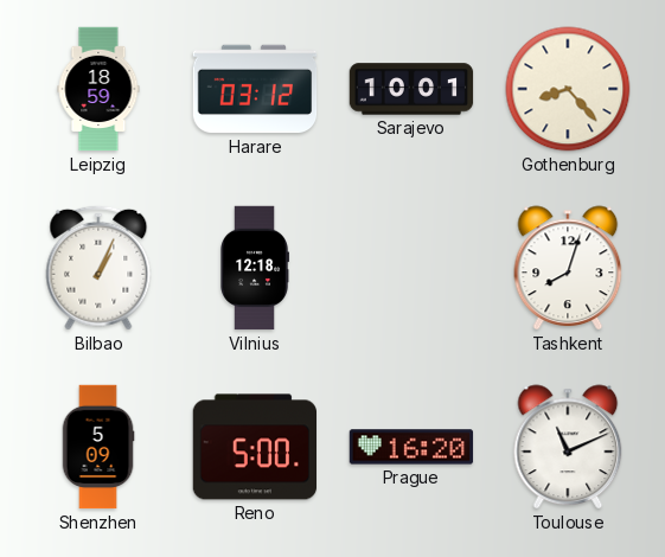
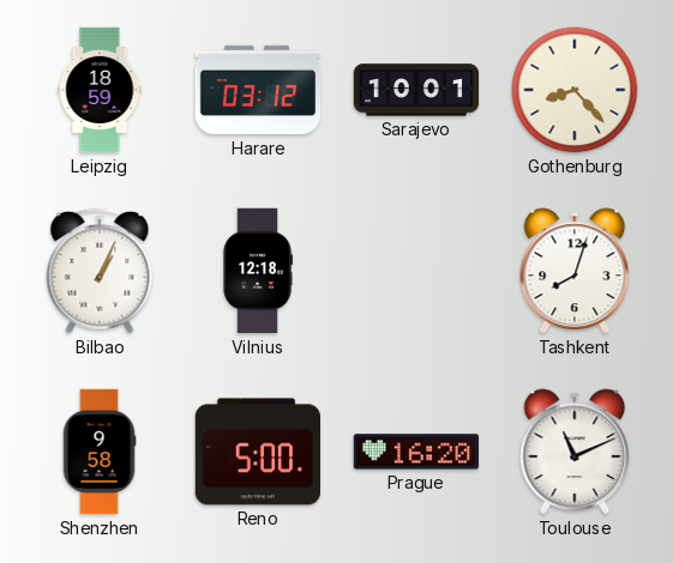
Shenzhen: 5:09 -> 9:58 (100, 452)
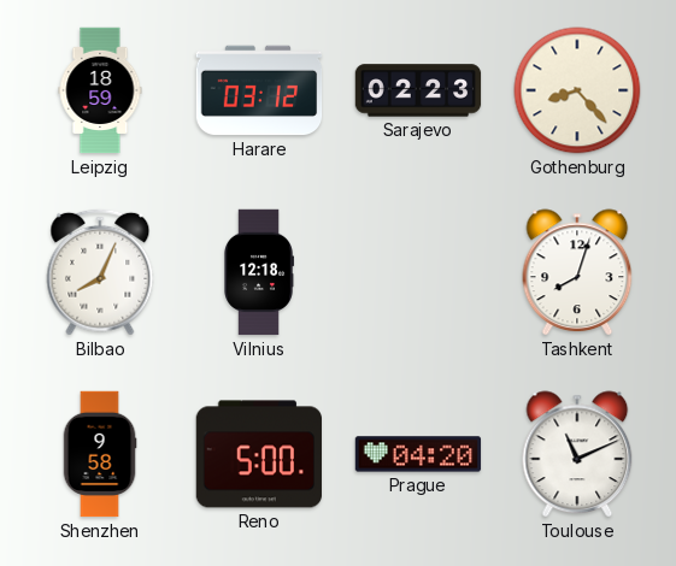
Sarajevo: 10:01 -> 02:23 (418, 90)
Bilbao: 1:04 -> 8:04 (100, 272)
Prague: 16:20 -> 04:20 (418, 454)
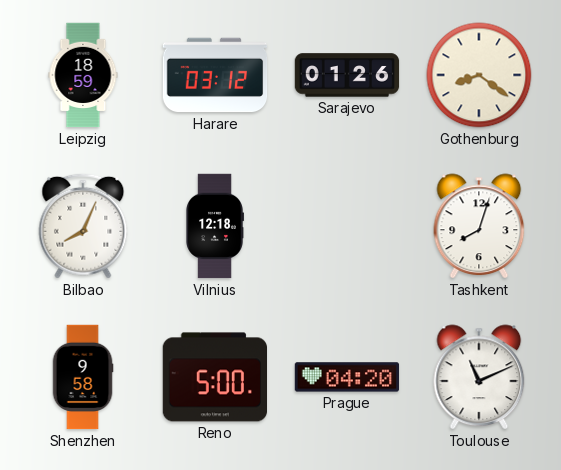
Sarajevo: 02:23 -> 01:26 (347, 75)
Gothenburg: 8:23 -> 8:21 (479, 75)
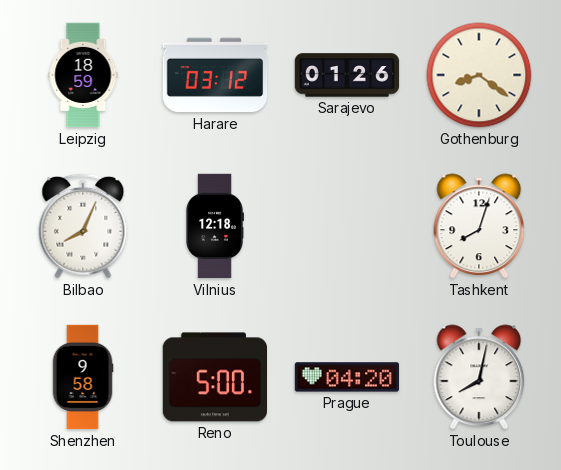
Toulouse: 11:11 -> 8:02 (479, 377)
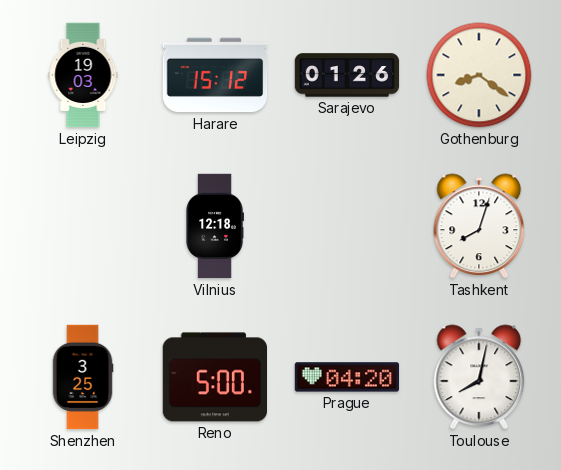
Leipzig: 18:59 -> 19:03 (83, 75)
Harare: 03:12 -> 15:12 (215, 75)
Bilbao: 8:04 -> none (83, 226)
Shenzhen: 9:58 -> 3:25 (83, 377)
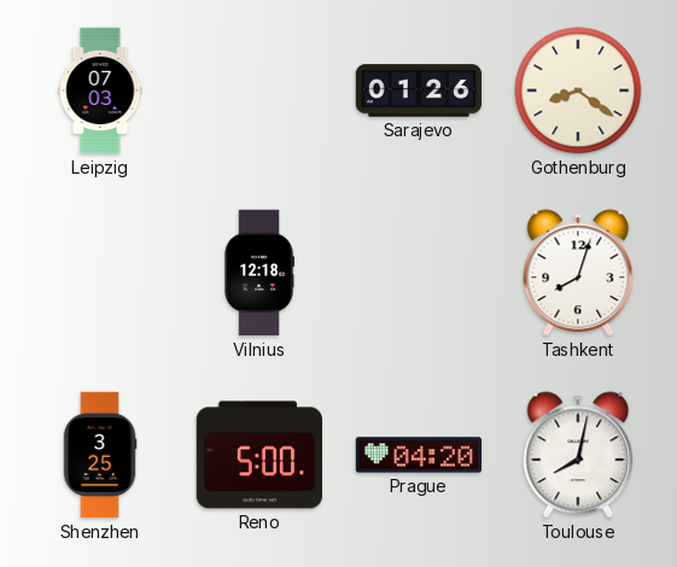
Leipzig: 19:03 -> 07:03 (100, 90)
Harare: 15:12 -> none (215, 75)
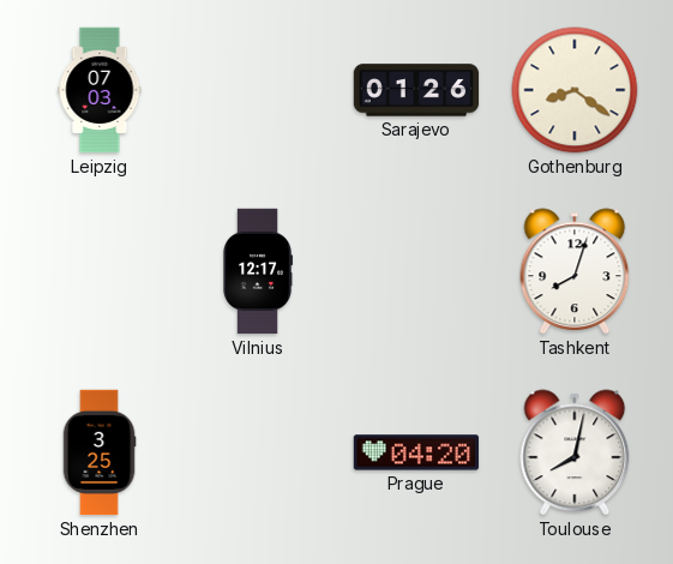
Vilnius: 12:18 -> 12:17 (258, 271)
Reno: 5:00 -> none (259, 455)
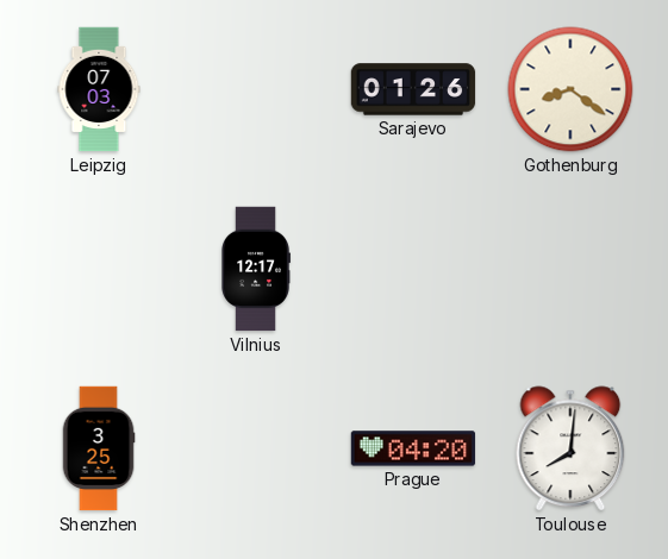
Tashkent: 8:03 -> none (575, 271)
Toulouse: 8:02 -> 8:01 (570, 448)
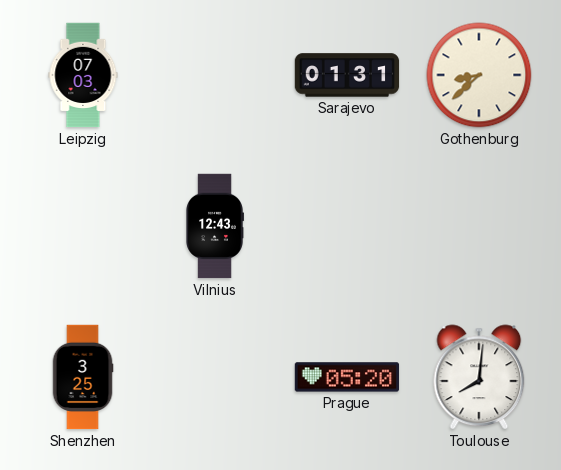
Sarajevo: 01:26 -> 01:31 (347, 75)
Gothenburg: 8:21 -> 8:38 (479, 75)
Vilnius: 12:17 -> 12:43 (215, 226)
Prague: 04:20 -> 05:20 (347, 377)
